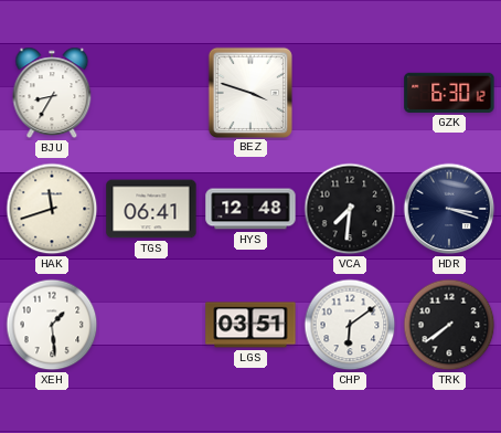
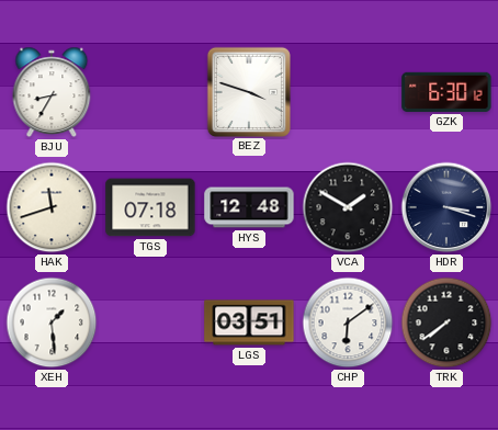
TGS: 06:41 -> 07:18 (150, 207)
VCA: 7:31 -> 1:50 (348, 207)
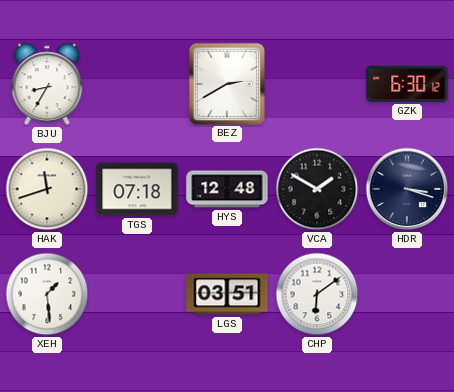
BEZ: 3:48 -> 2:40 (227, 83)
TRK: 7:39 -> none (446, 322)
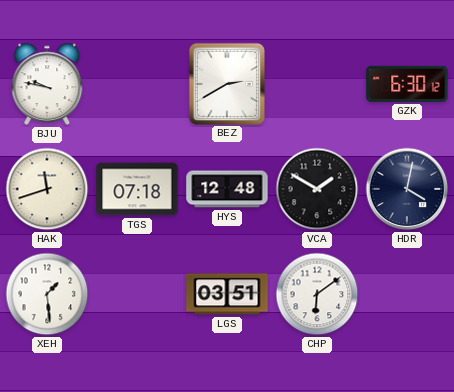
BJU: 8:35 -> 9:47 (47, 84)
HDR: 3:18 -> 4:02 (407, 189)
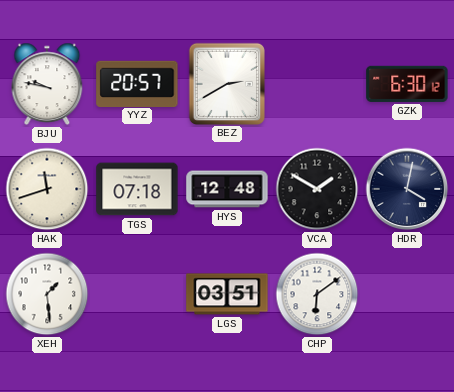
YYZ: none -> 20:57 (137, 83)
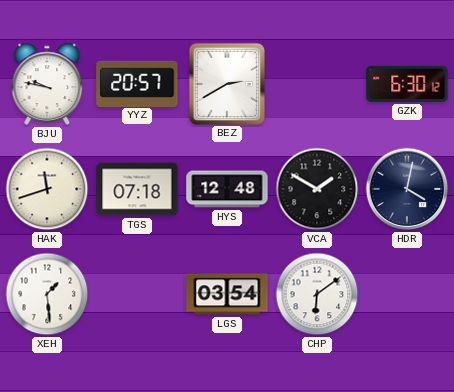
LGS: 03:51 -> 03:54 (227, 294)
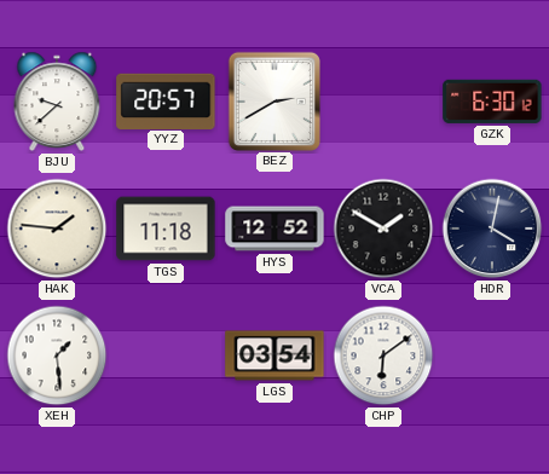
BJU: 9:47 -> 9:38 (57, 102)
HAK: 11:42 -> 1:46 (57, 229)
TGS: 07:18 -> 11:18 (166, 229)
HYS: 12:48 -> 12:52 (274, 229)
